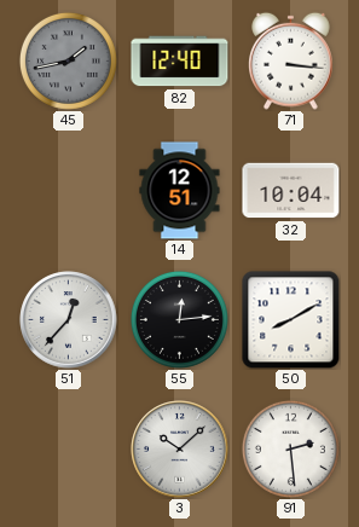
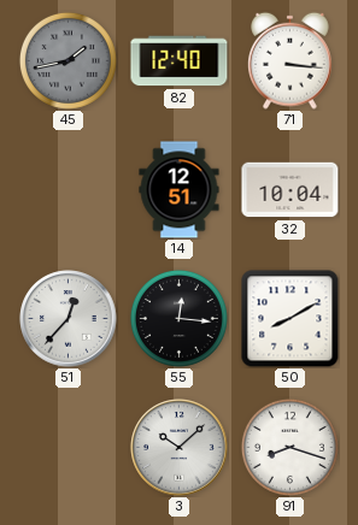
55: 12:14 -> 12:16 (178, 318)
91: 2:29 -> 8:18 (289, 447)
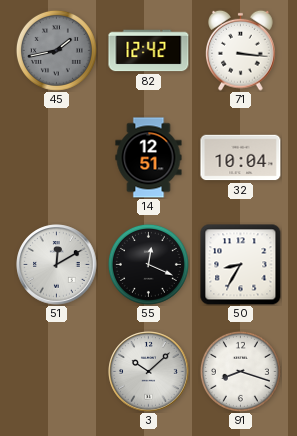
82: 12:40 -> 12:42 (149, 51)
51: 12:37 -> 12:10 (57, 265)
55: 12:16 -> 12:19 (148, 264)
50: 8:10 -> 8:35 (241, 265)
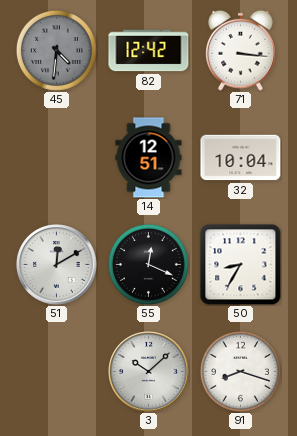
45: 1:43 -> 4:31 (56, 50)
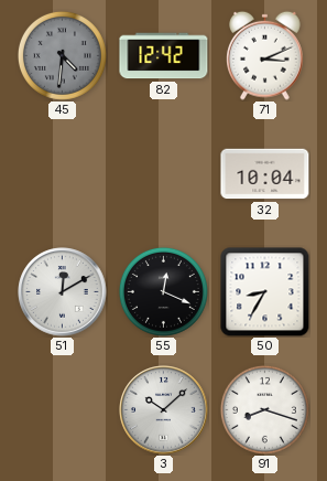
71: 3:16 -> 3:11 (265, 55)
14: 12:51 -> none (149, 158)
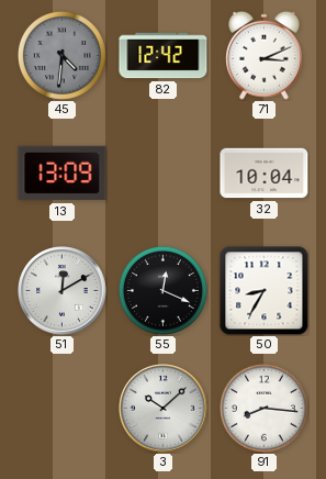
13: none -> 13:09 (63, 174)
91: 8:18 -> 8:16 (263, 408)
